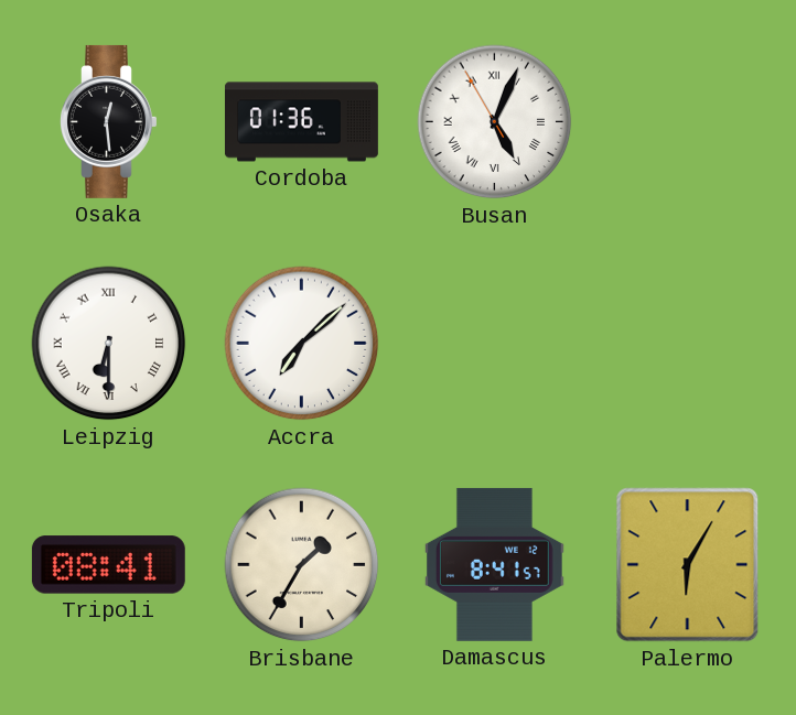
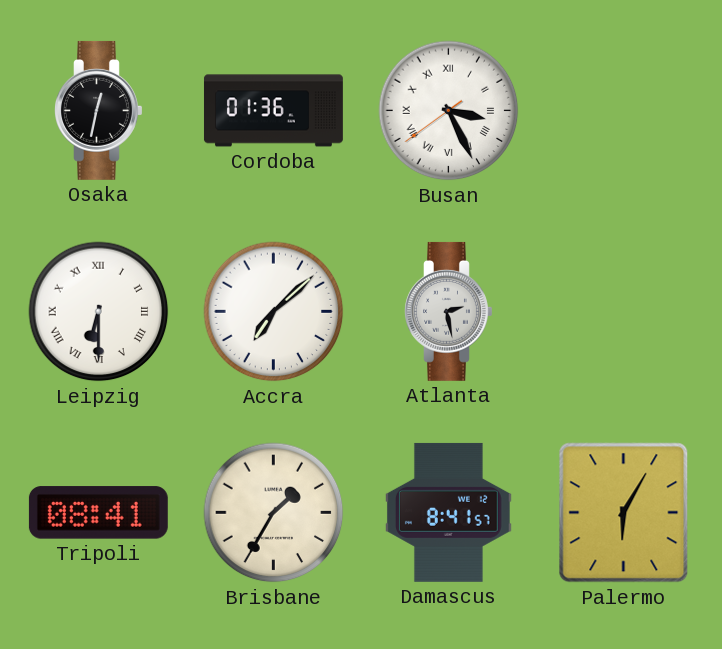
Osaka: 12:29 -> 12:32 (99, 110)
Busan: 5:03 -> 3:25 (449, 111)
Atlanta: none -> 2:28 (449, 311)
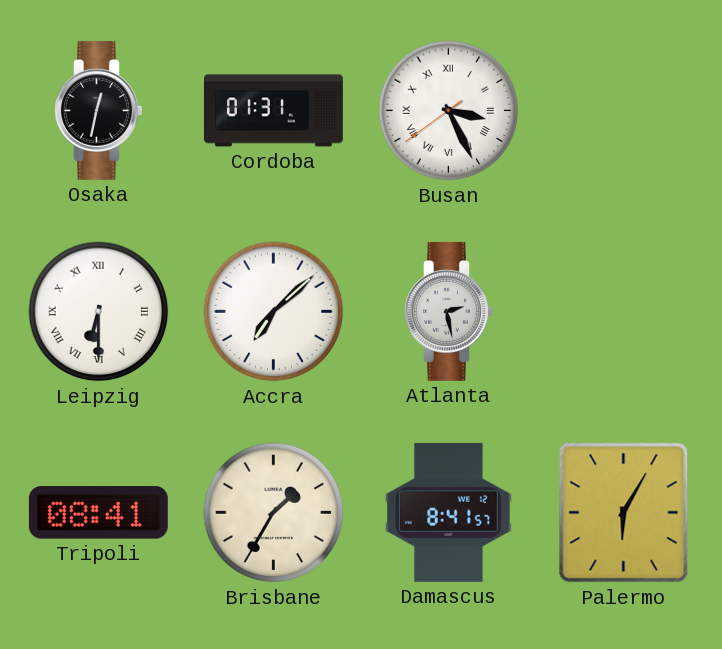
Cordoba: 01:36 -> 01:31 (273, 111)
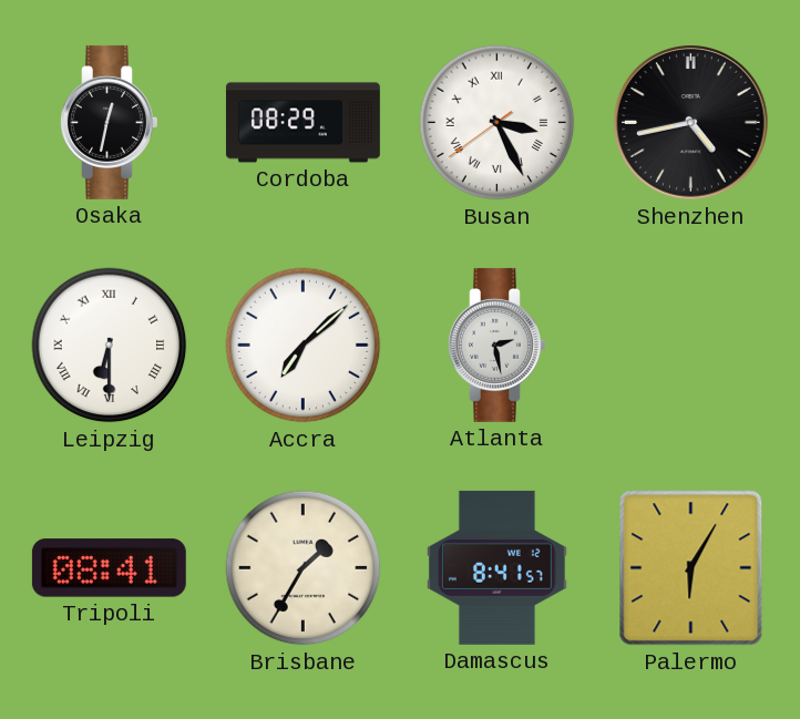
Cordoba: 01:31 -> 08:29 (302, 123)
Shenzhen: none -> 4:43 (691, 123)
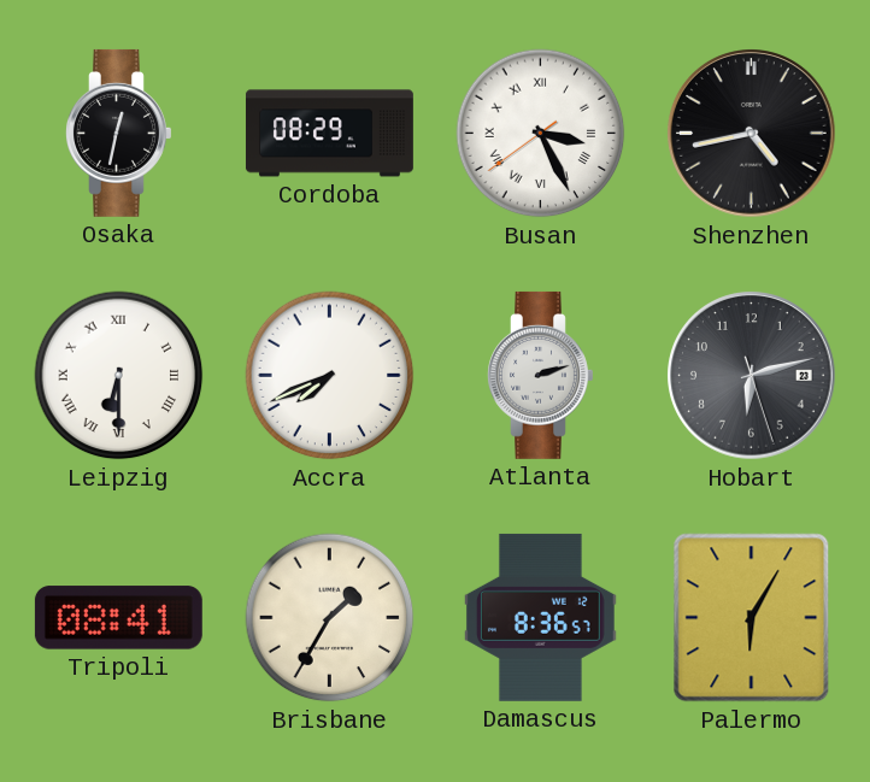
Accra: 7:08 -> 7:41 (330, 376)
Atlanta: 2:28 -> 2:12 (541, 375)
Hobart: none -> 6:12 (752, 376)
Damascus: 8:41 -> 8:36 (540, 617)
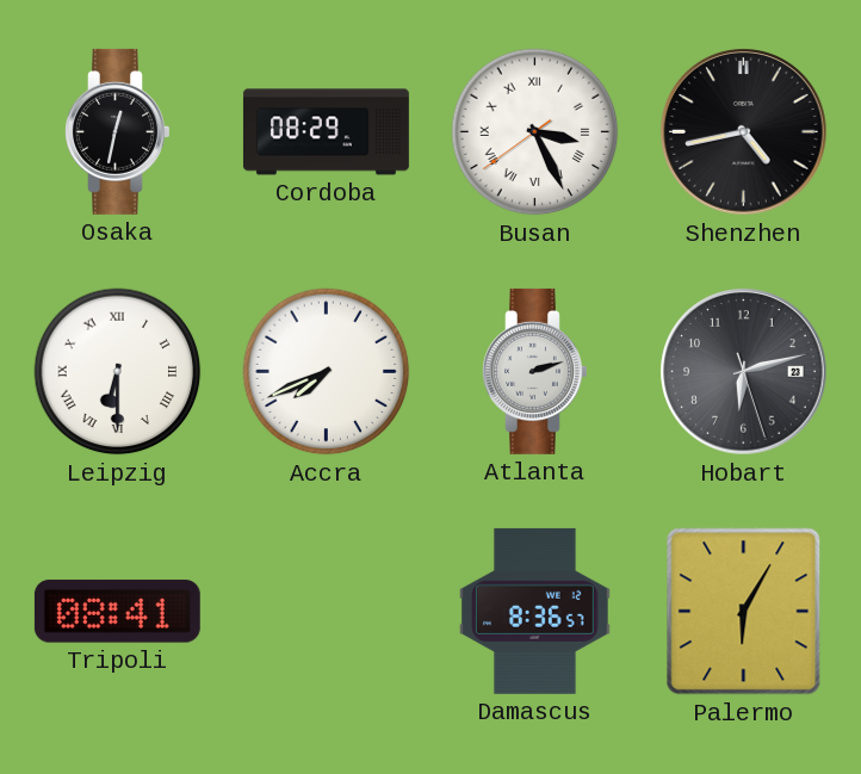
Brisbane: 1:35 -> none (330, 618)
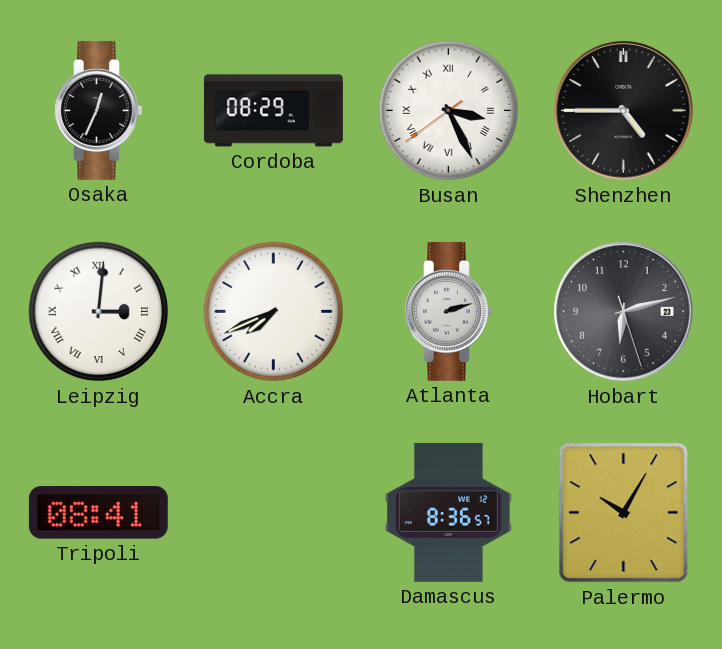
Osaka: 12:32 -> 12:34 (99, 110)
Shenzhen: 4:43 -> 4:45 (624, 111)
Leipzig: 6:30 -> 3:01 (99, 312)
Palermo: 6:05 -> 10:05 (624, 513)
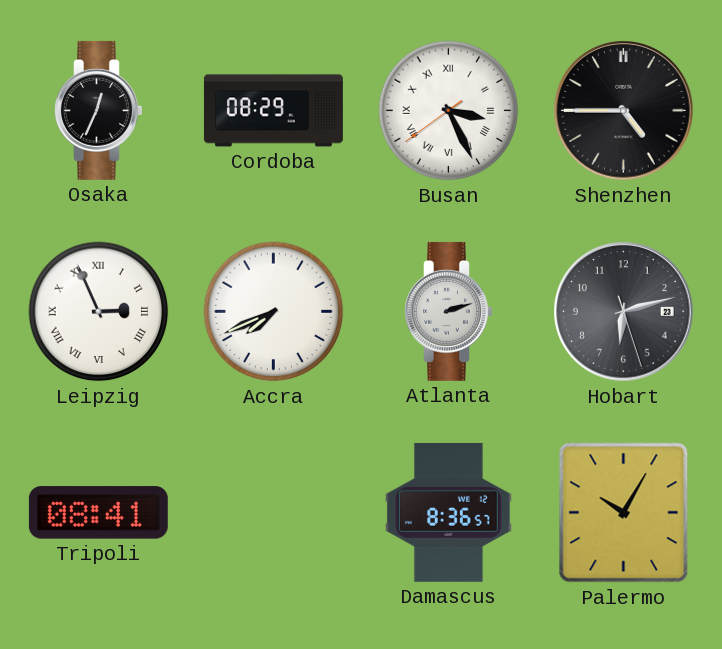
Leipzig: 3:01 -> 2:56 (99, 312)
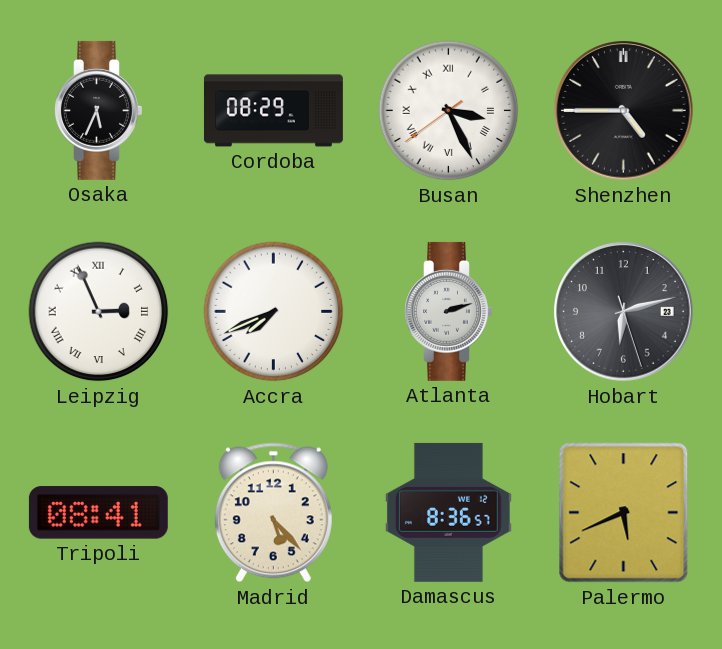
Osaka: 12:34 -> 5:34 (99, 110)
Madrid: none -> 5:23 (273, 513)
Palermo: 10:05 -> 5:41 (624, 513)
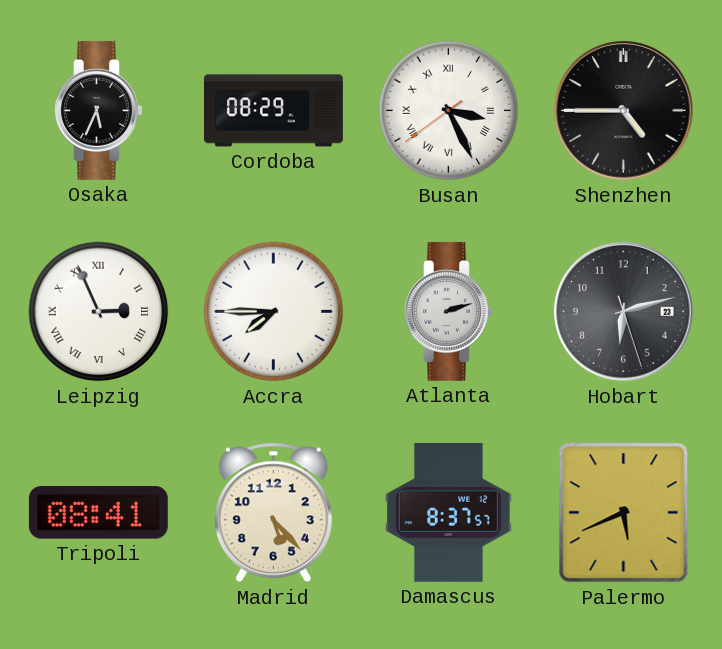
Accra: 7:41 -> 7:45 (274, 312)
Damascus: 8:36 -> 8:37 (448, 512)
